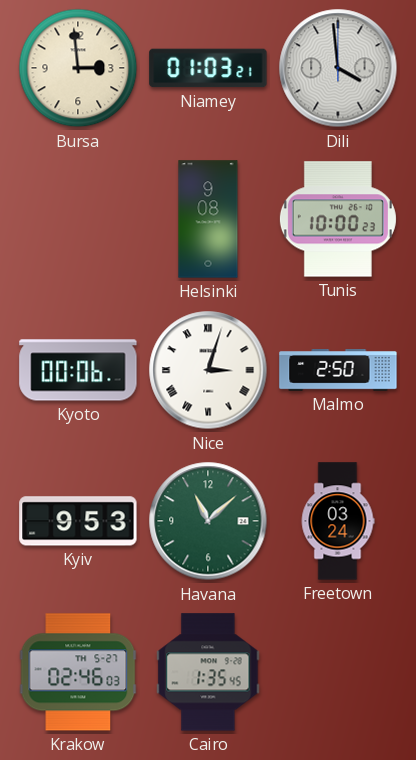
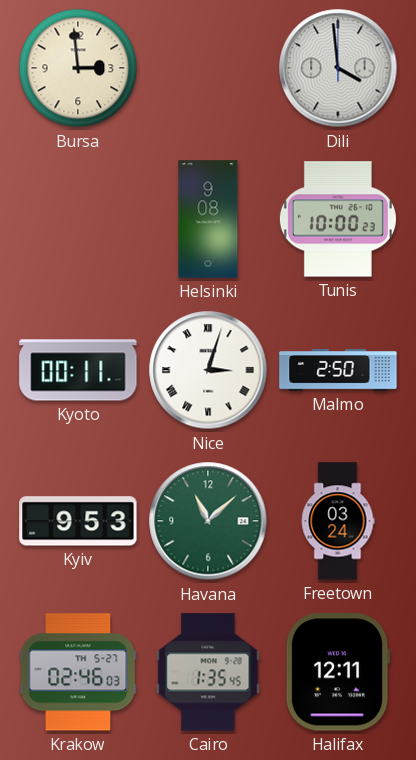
Niamey: 01:03 -> none (208, 68)
Kyoto: 00:06 -> 00:11 (78, 370)
Halifax: none -> 12:11 (338, 672)
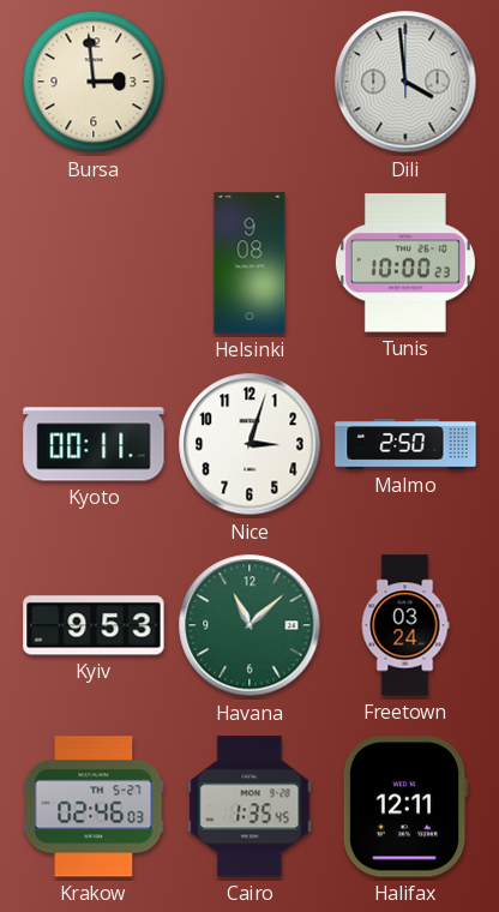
Nice numerals: Roman -> Arabic (249, 444)
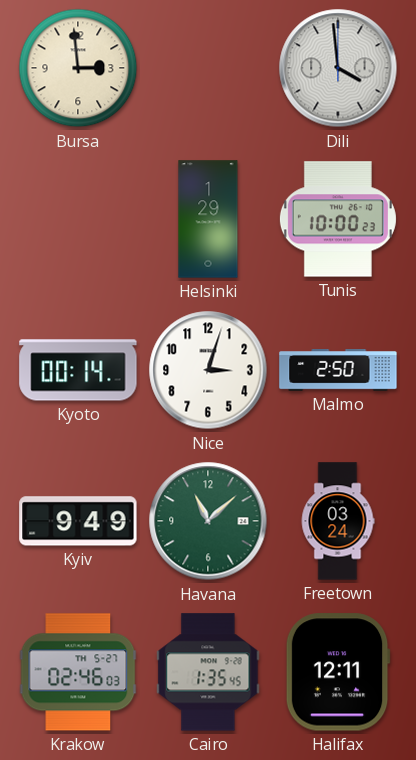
Helsinki: 9:08 -> 1:29 (208, 219)
Kyoto: 00:11 -> 00:14 (78, 370)
Kyiv: 9:53 -> 9:49 (78, 521)
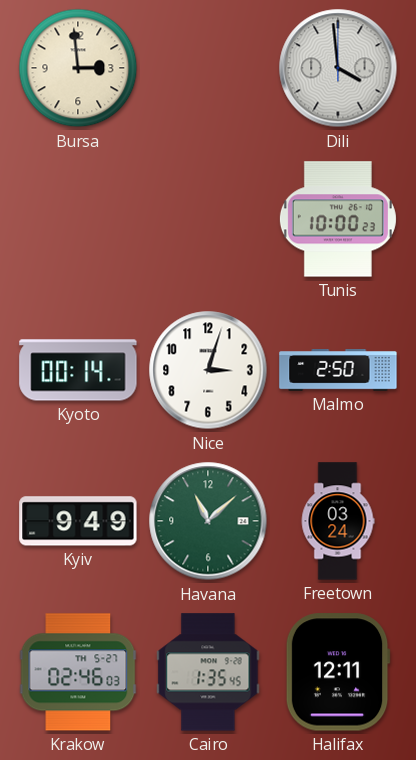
Helsinki: 1:29 -> none (208, 219)
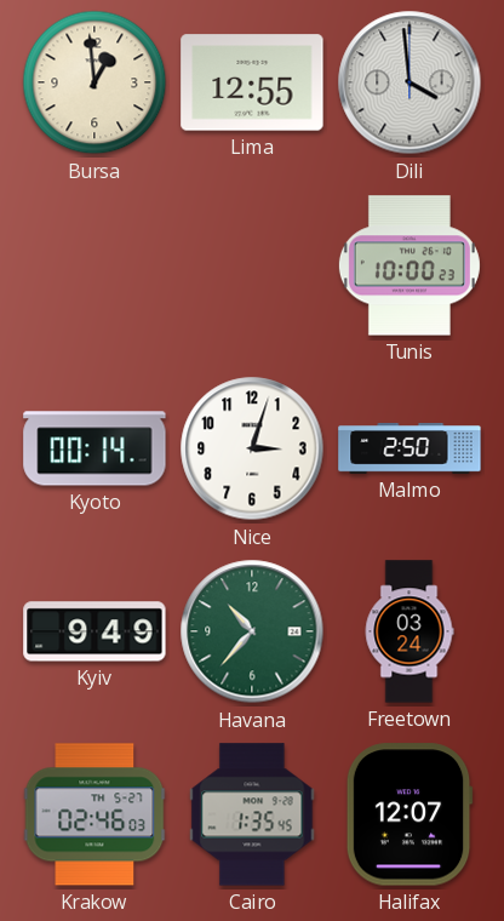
Bursa: 2:59 -> 12:59 (94, 82)
Lima: none -> 12:55 (252, 82)
Havana: 11:08 -> 10:37 (252, 631)
Halifax: 12:11 -> 12:07 (409, 814)
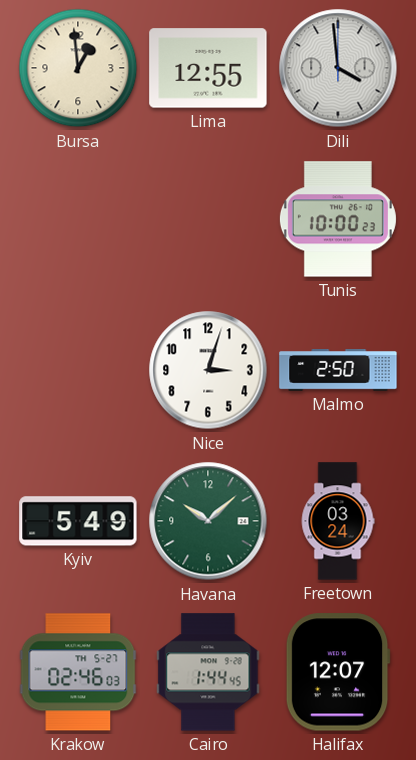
Kyoto: 00:14 -> none (94, 448)
Kyiv: 9:49 -> 5:49 (78, 521)
Havana: 10:37 -> 10:08 (208, 521)
Cairo: 1:35 -> 1:44 (208, 672)
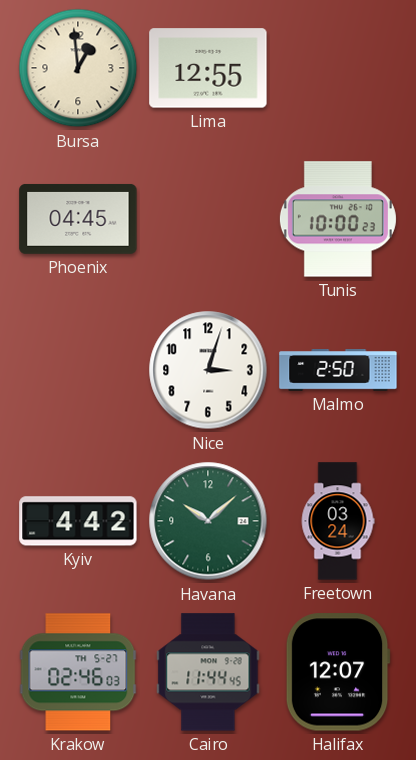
Dili: 3:59 -> none (338, 68)
Phoenix: none -> 04:45 (78, 219)
Kyiv: 5:49 -> 4:42 (78, 521)
Cairo: 1:44 -> 11:44 (208, 672)
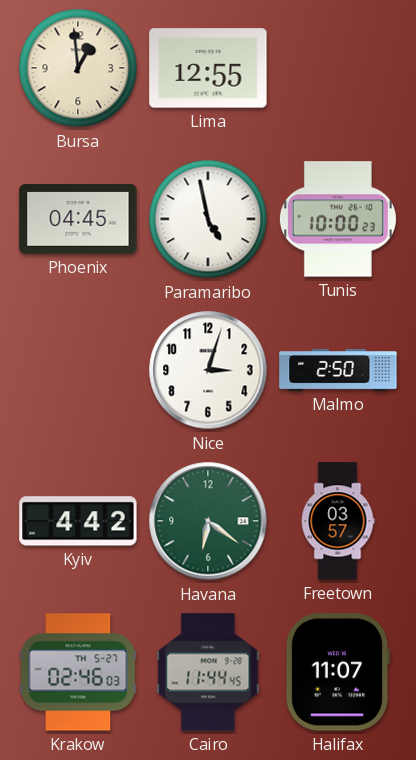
Paramaribo: none -> 4:58 (208, 219)
Havana: 10:08 -> 6:21 (208, 521)
Freetown: 03:24 -> 03:57 (338, 521)
Halifax: 12:07 -> 11:07 (338, 672)
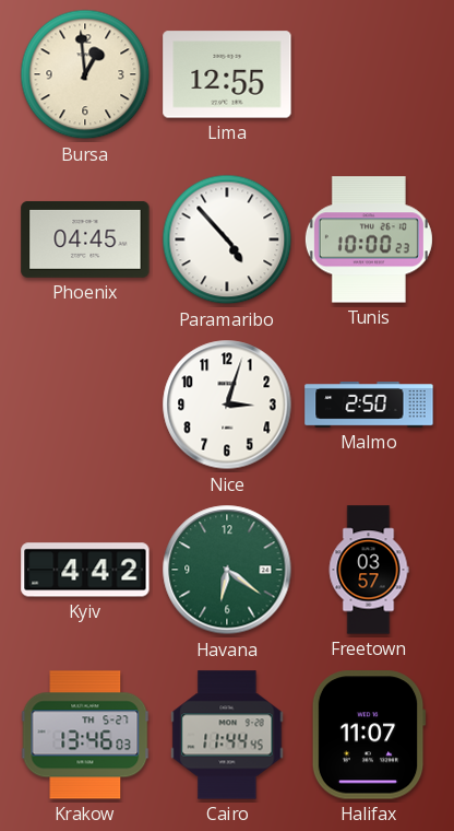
Paramaribo: 4:58 -> 4:53 (227, 239)
Krakow: 02:46 -> 13:46 (85, 735)
